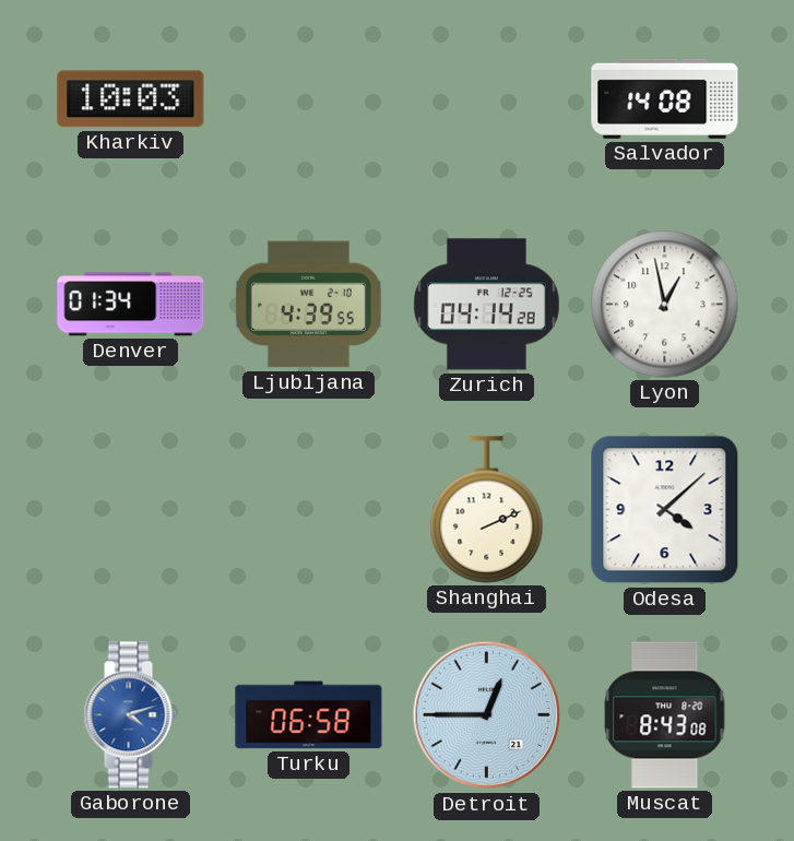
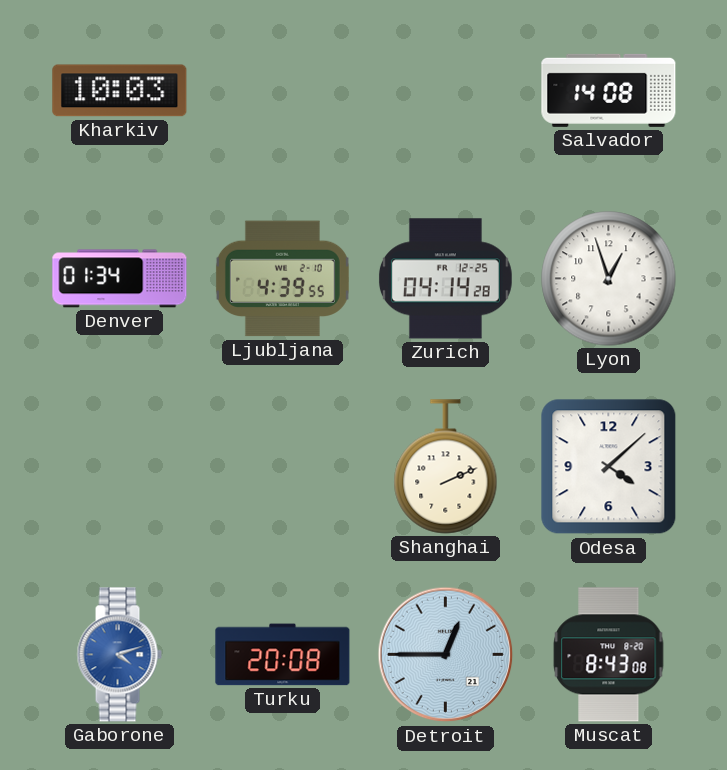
Lyon: 12:58 -> 12:57 (609, 279)
Turku: 06:58 -> 20:08 (283, 655)
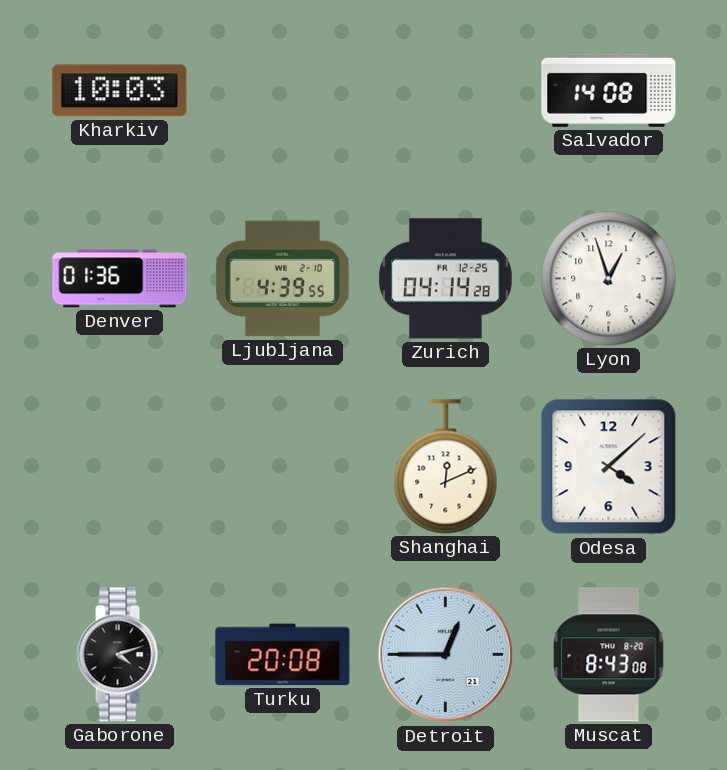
Denver: 01:34 -> 01:36 (120, 279)
Shanghai: 2:11 -> 12:11 (446, 467)
Gaborone dial: blue -> black (119, 655)
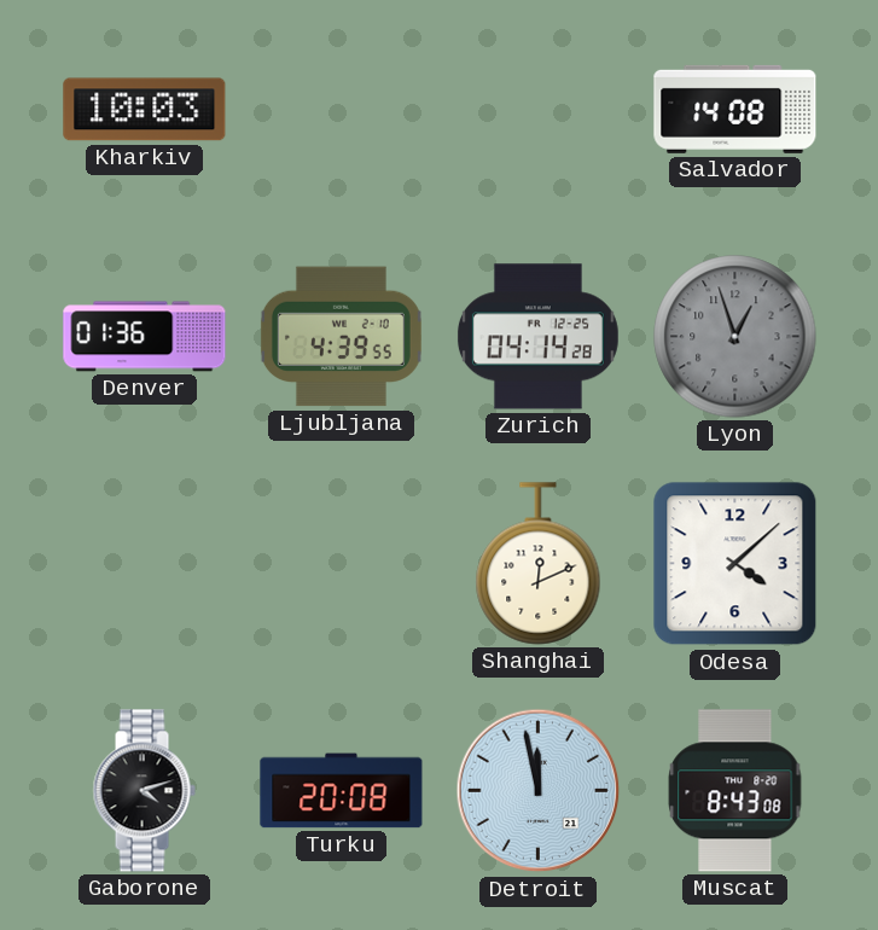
Lyon dial: white -> grey (735, 337)
Detroit: 12:45 -> 11:58 (539, 791)
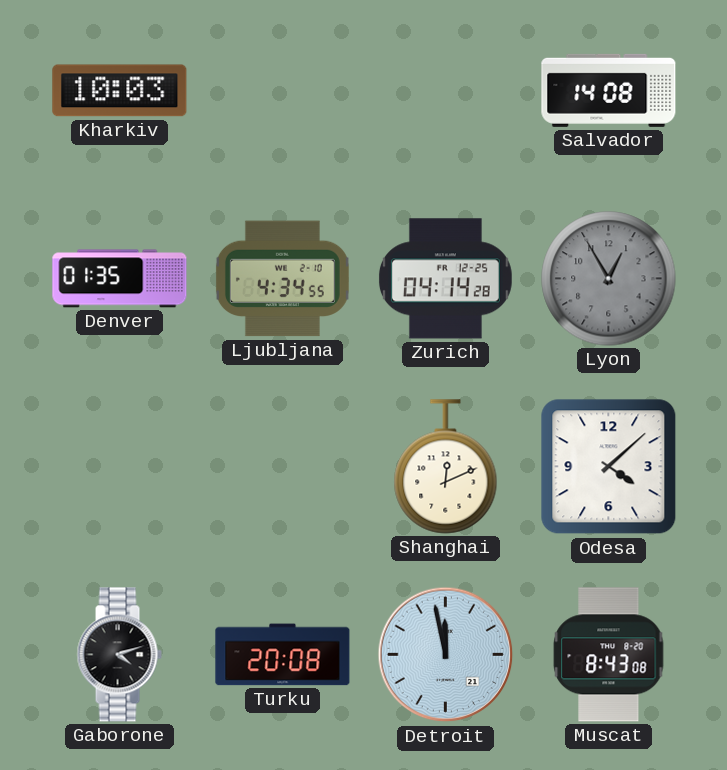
Denver: 01:36 -> 01:35 (120, 279)
Ljubljana: 4:39 -> 4:34 (282, 279)
Lyon: 12:57 -> 12:55 (609, 279)
